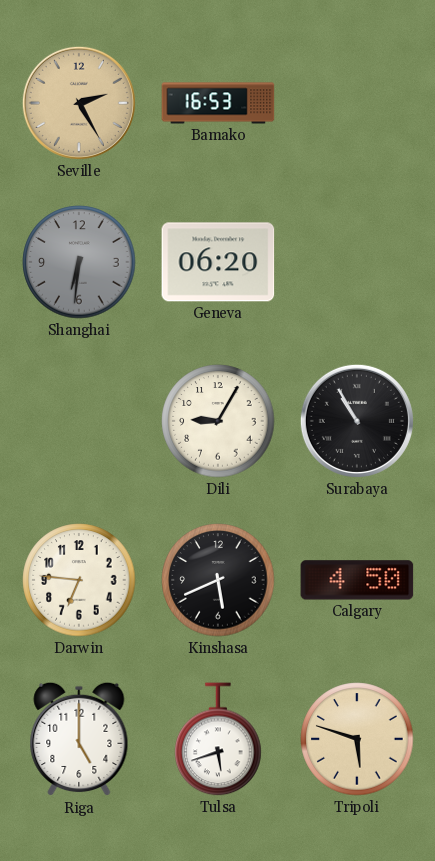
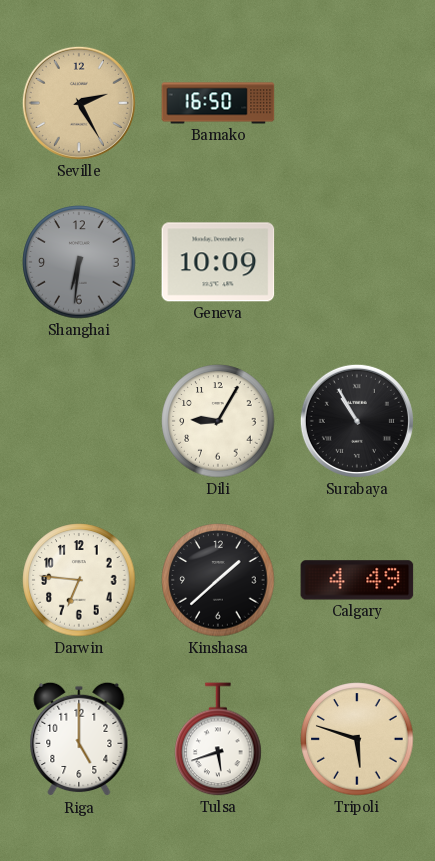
Bamako: 16:53 -> 16:50 (218, 103)
Geneva: 06:20 -> 10:09 (218, 262)
Kinshasa: 5:41 -> 1:38 (218, 580)
Calgary: 4:50 -> 4:49 (357, 580)
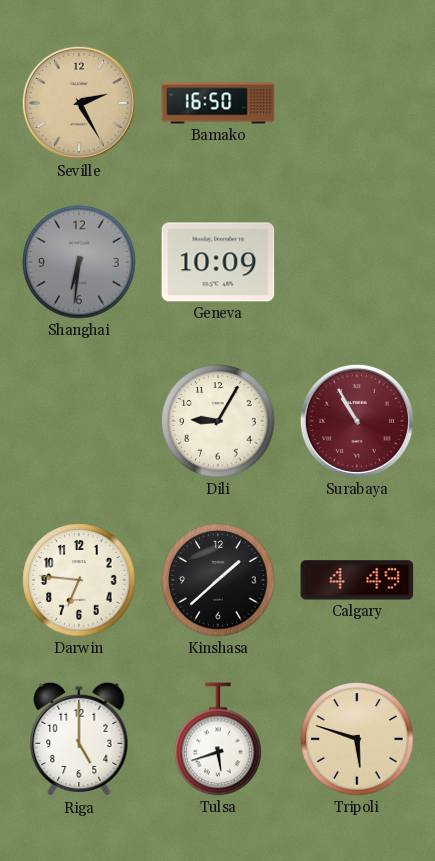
Surabaya dial: black -> burgundy (357, 421)
